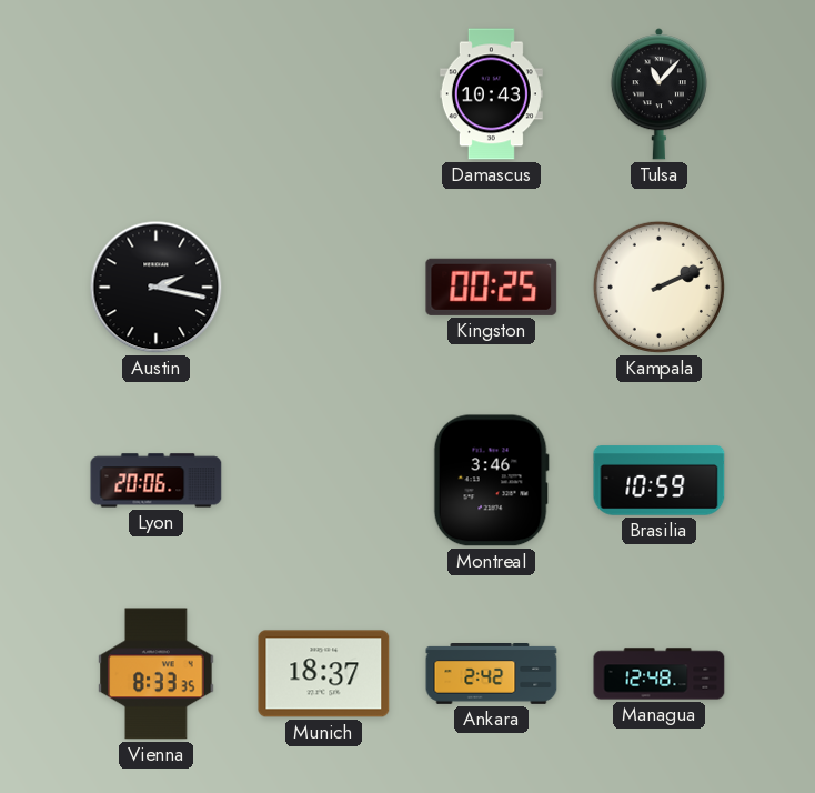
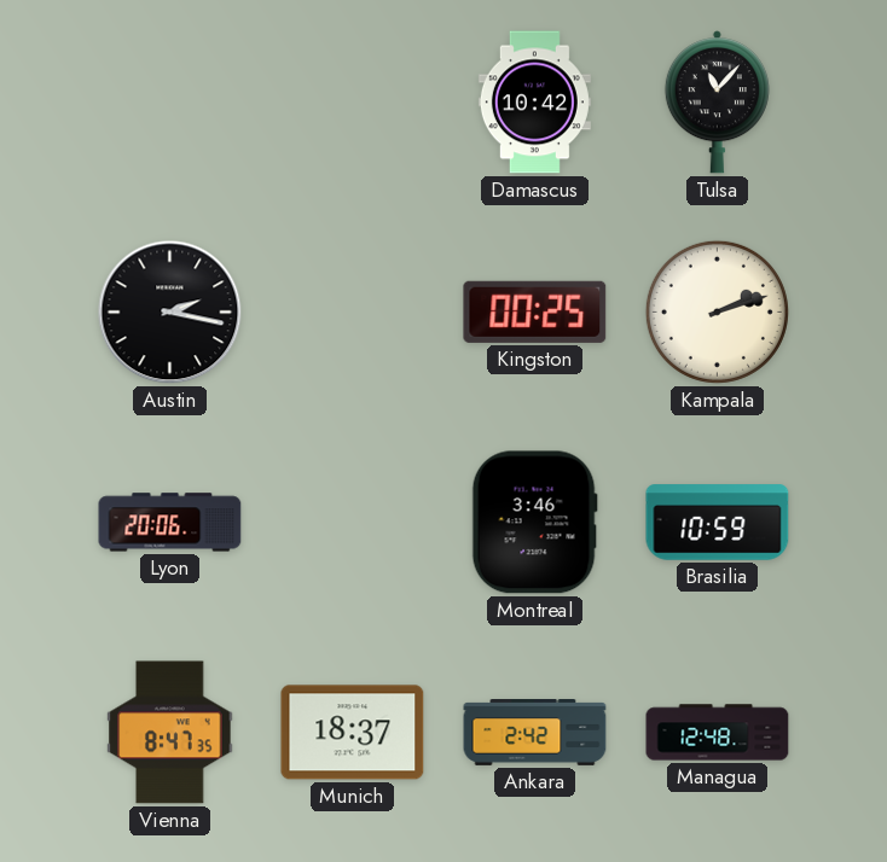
Damascus: 10:43 -> 10:42 (534, 103)
Kampala: 2:11 -> 2:12 (717, 311)
Vienna: 8:33 -> 8:47 (170, 733)
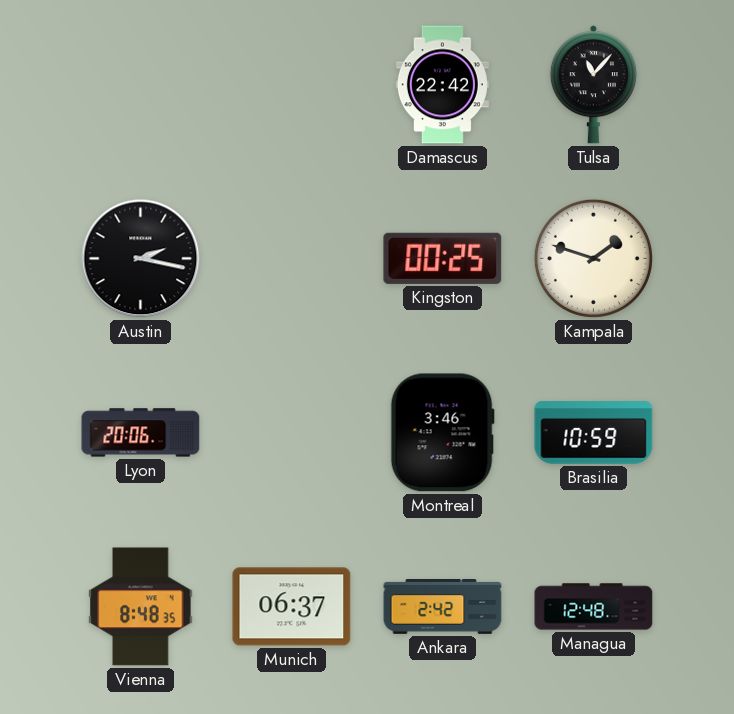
Damascus: 10:42 -> 22:42 (442, 85)
Kampala: 2:12 -> 1:48 (593, 258)
Vienna: 8:47 -> 8:48 (141, 607)
Munich: 18:37 -> 06:37 (292, 607)
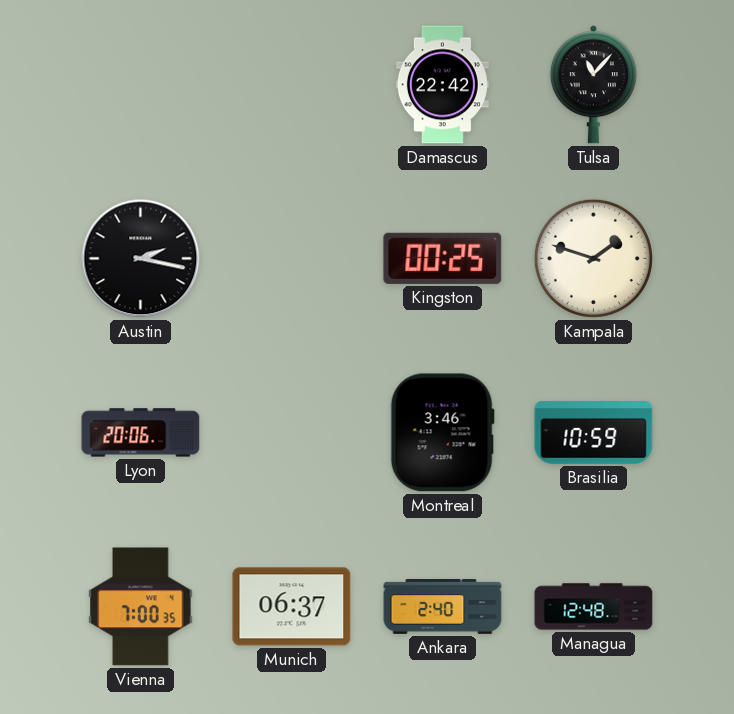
Vienna: 8:48 -> 7:00 (141, 607)
Ankara: 2:42 -> 2:40 (443, 607)
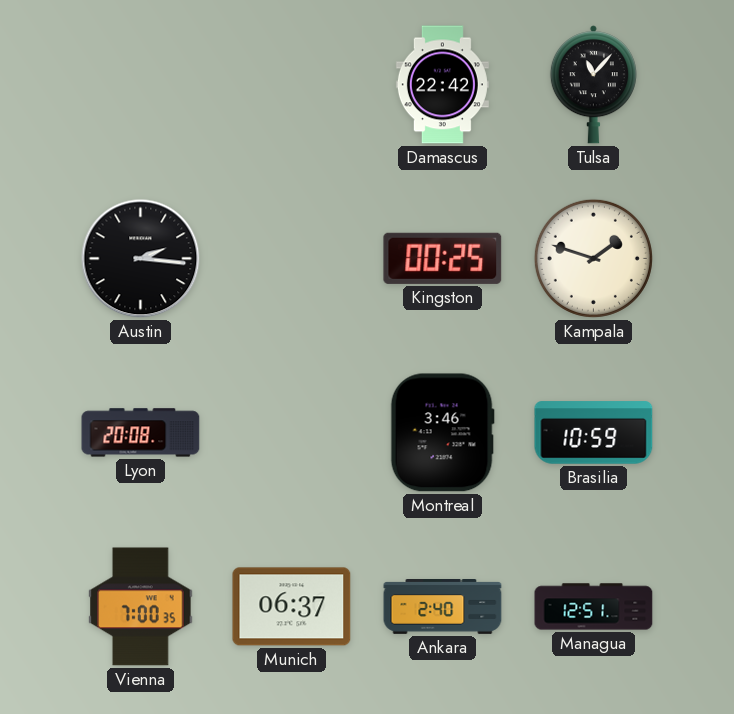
Austin: 2:17 -> 2:16 (141, 259)
Lyon: 20:06 -> 20:08 (141, 433)
Managua: 12:48 -> 12:51 (594, 607)
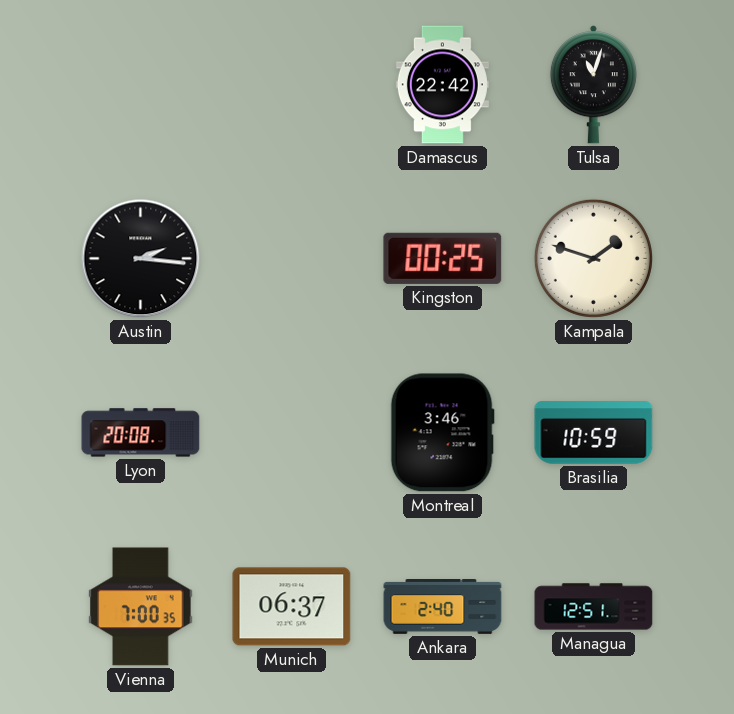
Tulsa: 11:07 -> 11:03 (593, 85)
